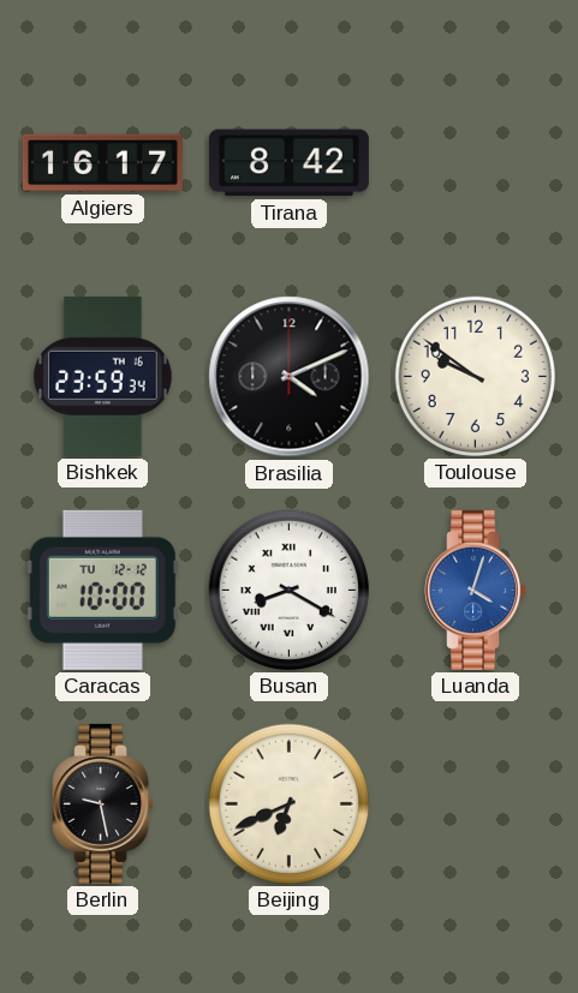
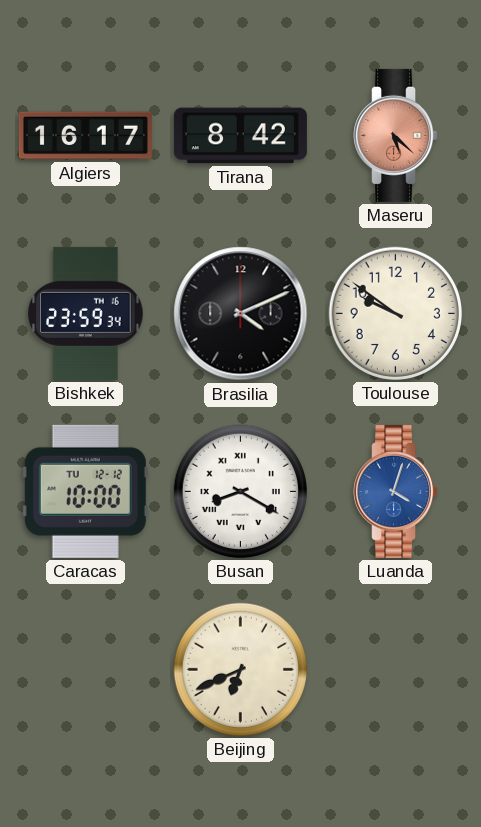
Maseru: none -> 5:22 (396, 135)
Berlin: 9:28 -> none (103, 803)
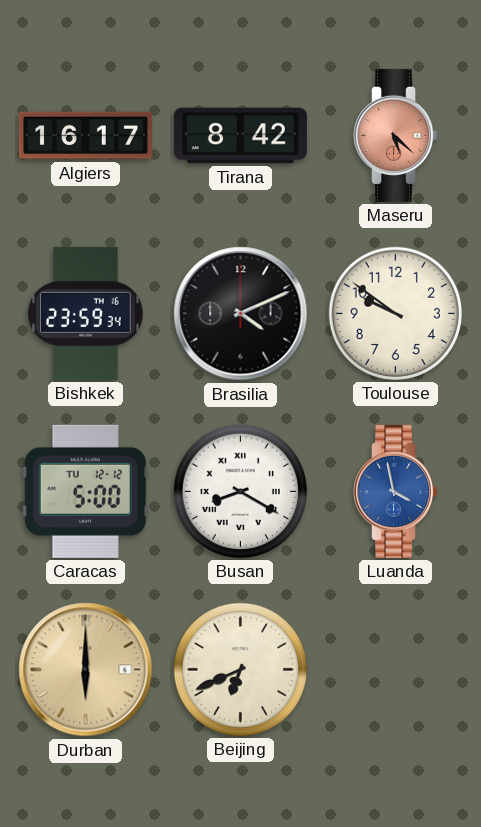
Caracas: 10:00 -> 5:00 (85, 491)
Luanda: 4:03 -> 3:58 (396, 491)
Durban: none -> 6:00 (86, 670)
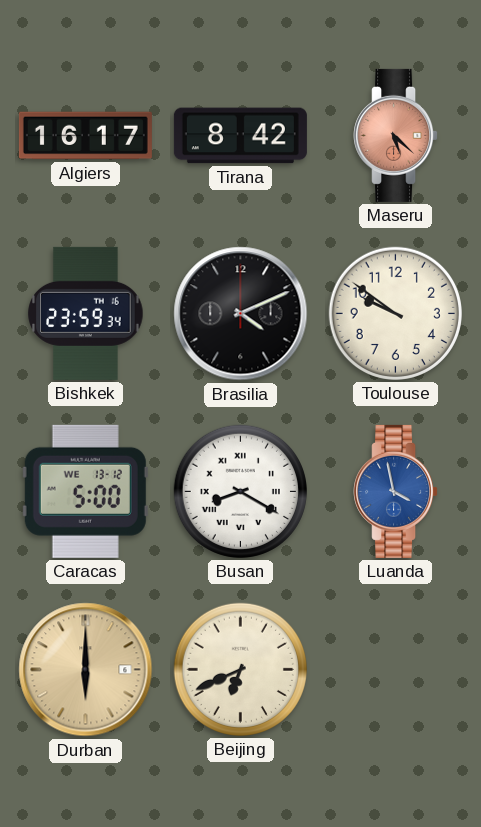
Caracas date: TU 12-12 -> WE 13-12 (85, 491)
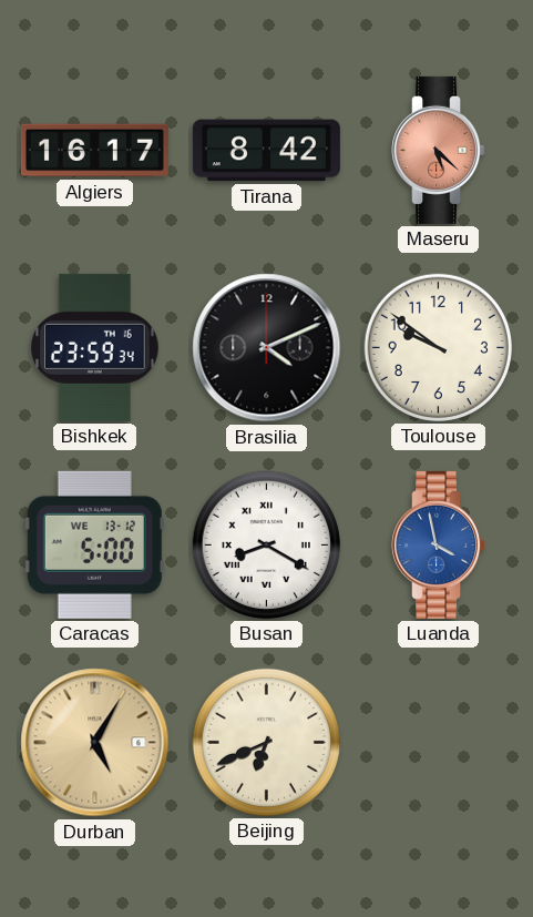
Durban: 6:00 -> 5:05 (95, 743)
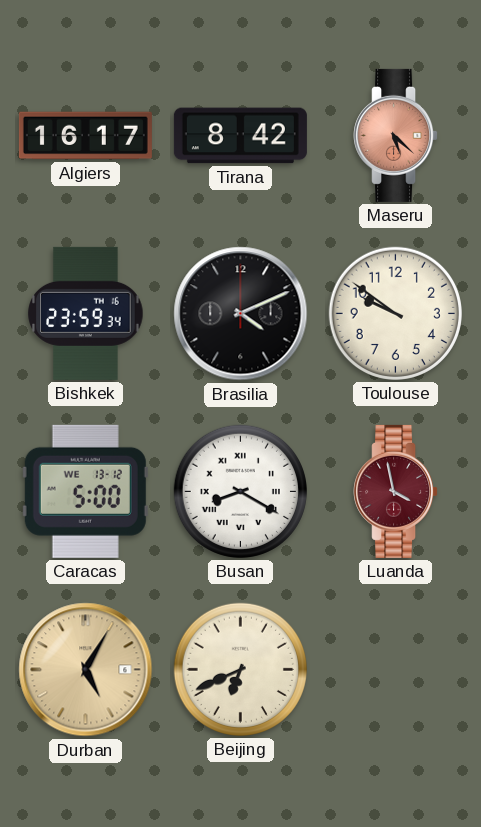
Luanda dial: blue -> burgundy (396, 491)
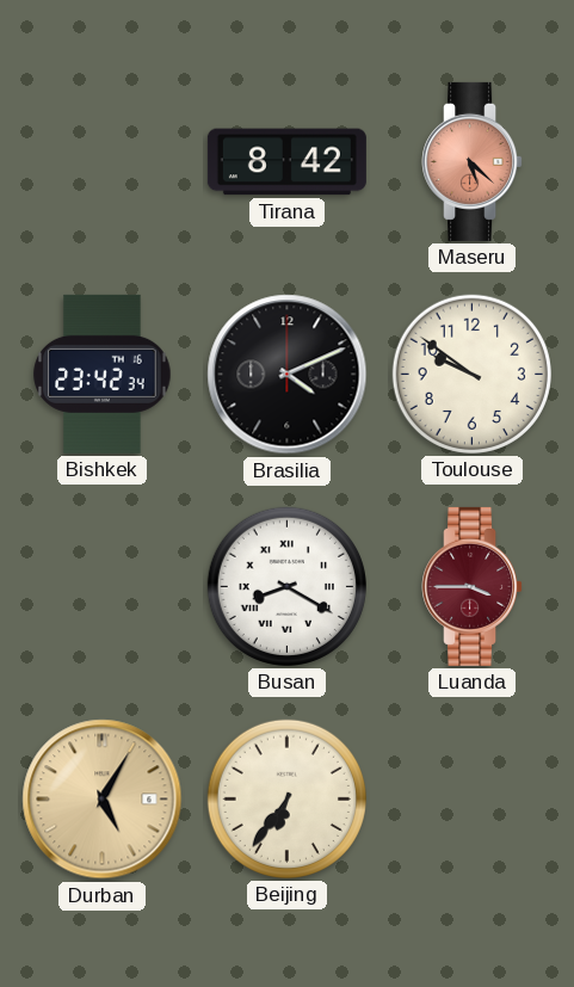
Algiers: 16:17 -> none (85, 136)
Bishkek: 23:59 -> 23:42 (103, 374)
Caracas: 5:00 -> none (85, 491)
Luanda: 3:58 -> 3:45 (473, 586)
Beijing: 6:41 -> 6:36 (286, 798)
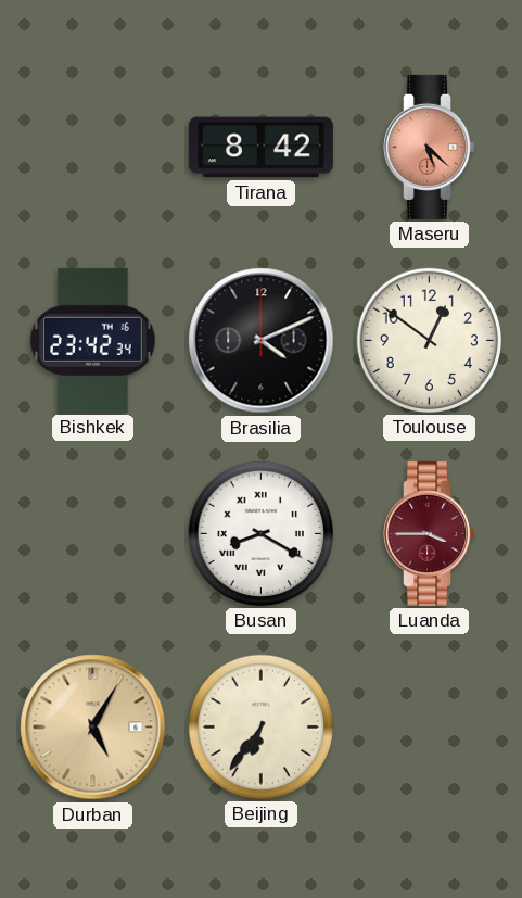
Toulouse: 9:51 -> 12:51 (429, 340)
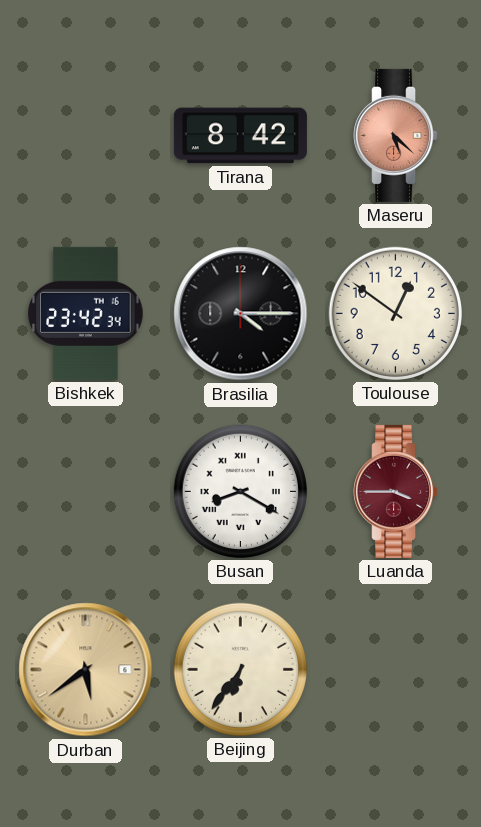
Brasilia: 4:11 -> 4:15 (241, 314)
Durban: 5:05 -> 5:39 (86, 670)
